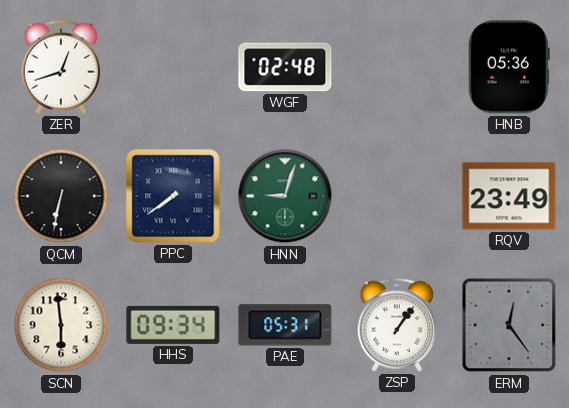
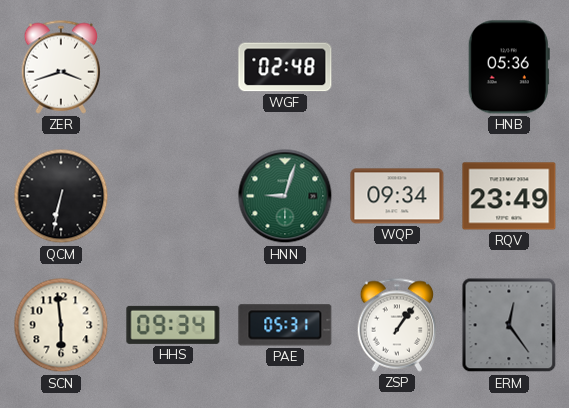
ZER: 12:42 -> 3:42 (61, 67)
PPC: 7:39 -> none (173, 196)
WQP: none -> 09:34 (397, 196)
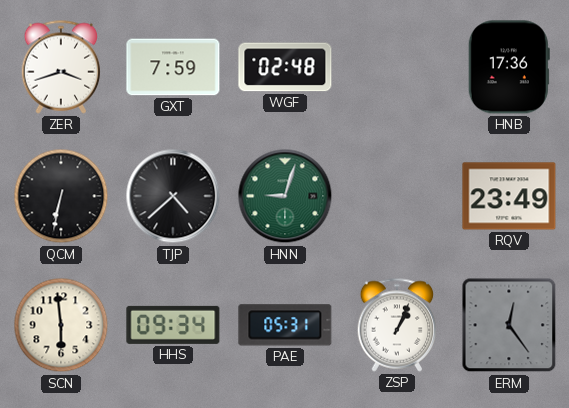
GXT: none -> 7:59 (173, 67)
HNB: 05:36 -> 17:36 (509, 67)
TJP: none -> 4:38 (173, 196)
WQP: 09:34 -> none (397, 196)
ZSP: 1:06 -> 1:04 (397, 325)
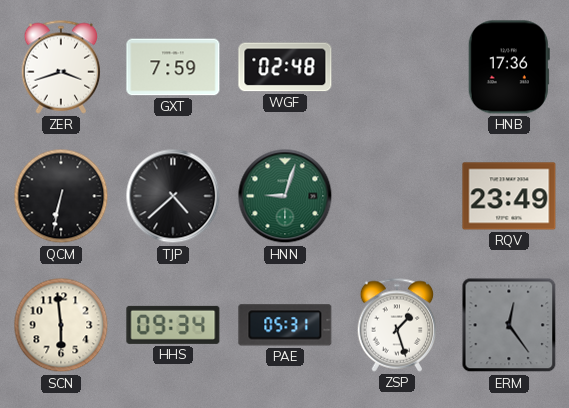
ZSP: 1:04 -> 1:27 (397, 325)
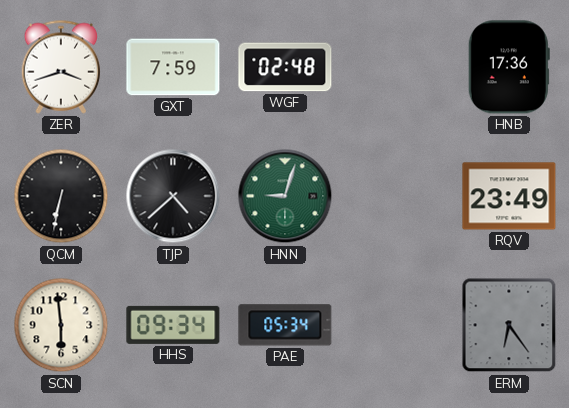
PAE: 05:31 -> 05:34 (285, 325)
ZSP: 1:27 -> none (397, 325)
ERM: 12:24 -> 6:24 (509, 325)
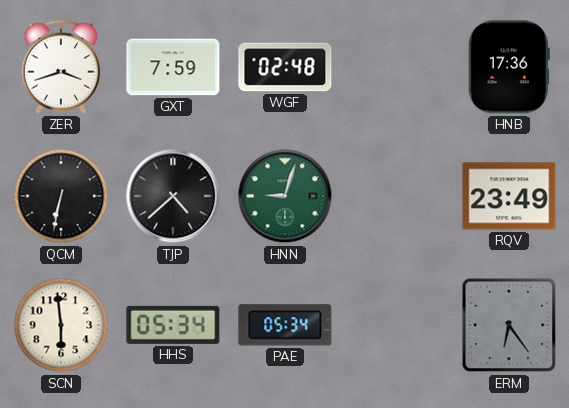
HHS: 09:34 -> 05:34 (173, 325)
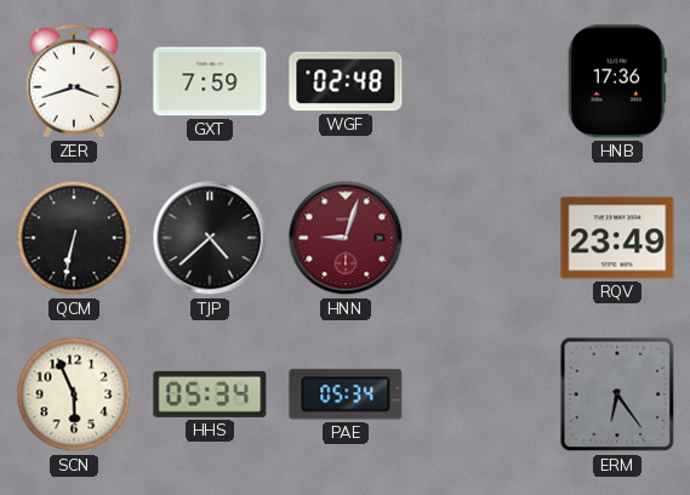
HNN dial: green -> burgundy (346, 238)
SCN: 5:59 -> 5:56 (74, 394)
